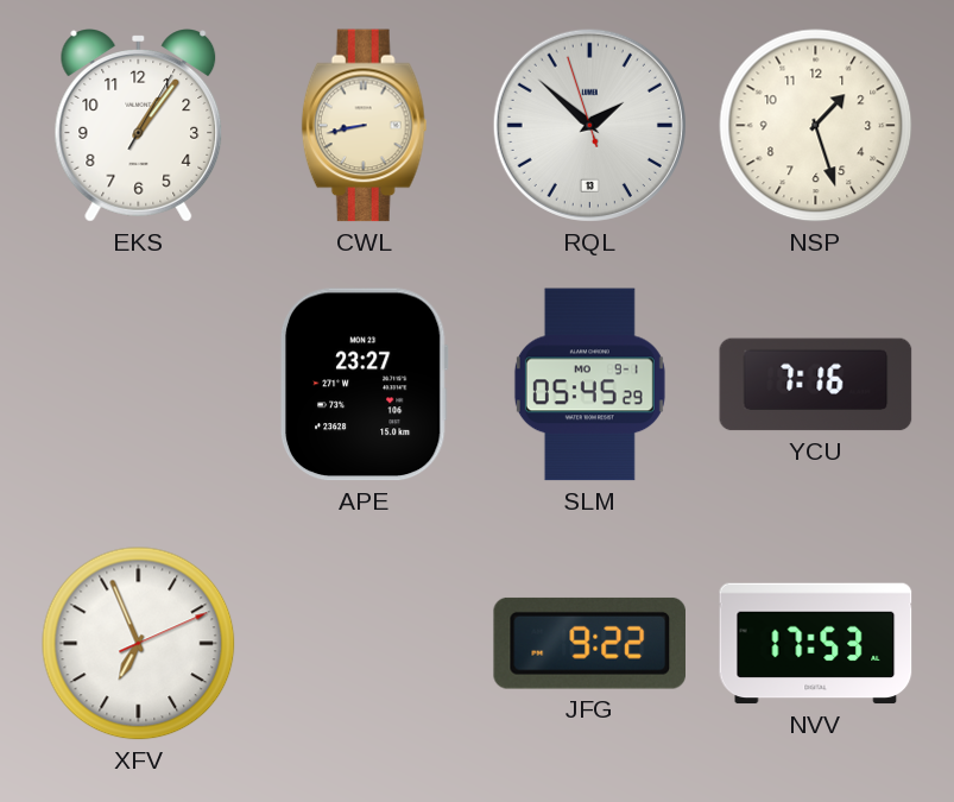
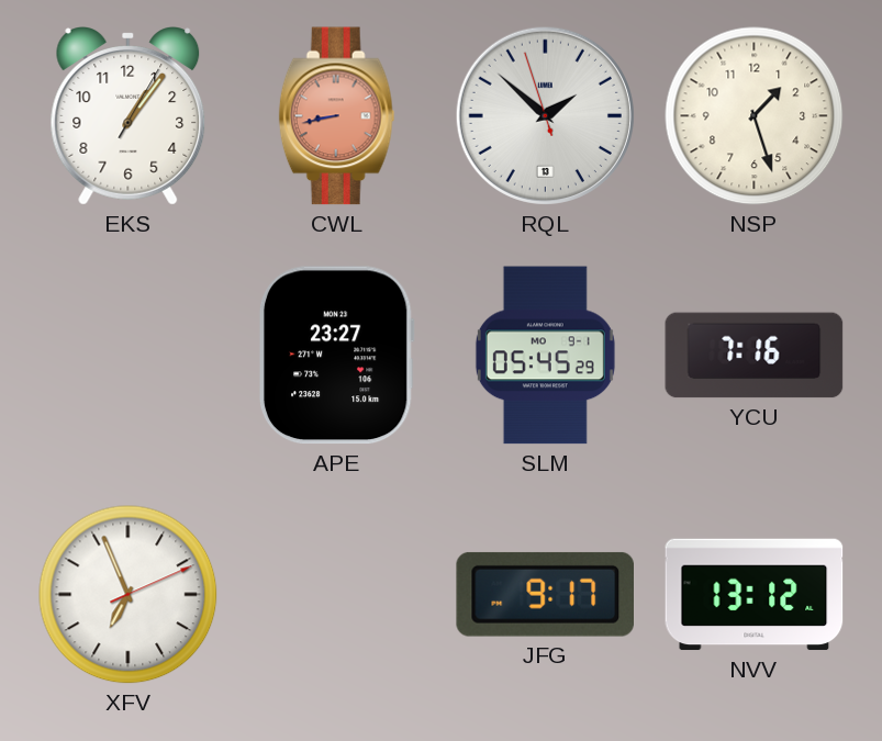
CWL dial: cream -> salmon (337, 116)
JFG: 9:22 -> 9:17 (545, 594)
NVV: 17:53 -> 13:12 (755, 595)
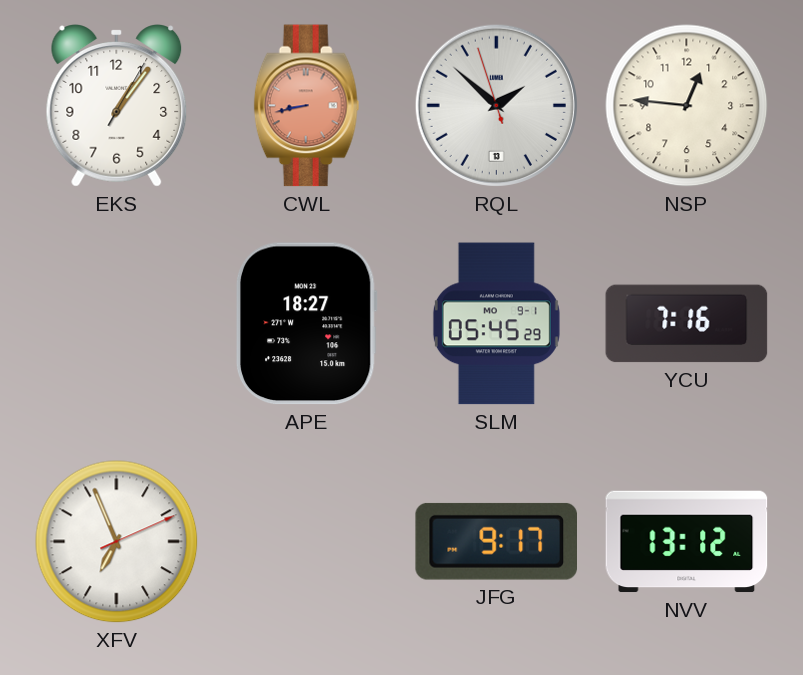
NSP: 1:27 -> 12:46 (687, 106)
APE: 23:27 -> 18:27 (306, 324)
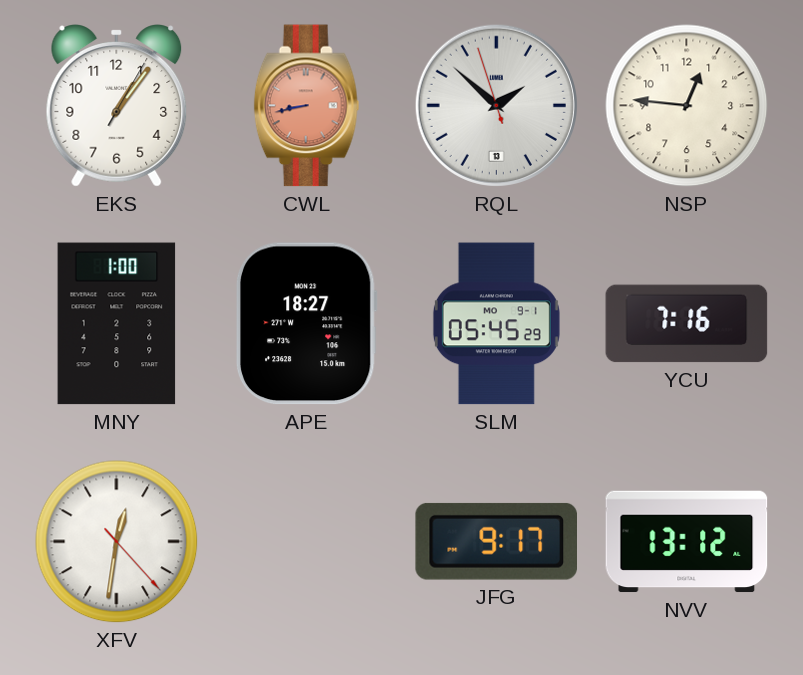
MNY: none -> 1:00 (117, 324)
XFV: 6:56 -> 12:31 (117, 542)
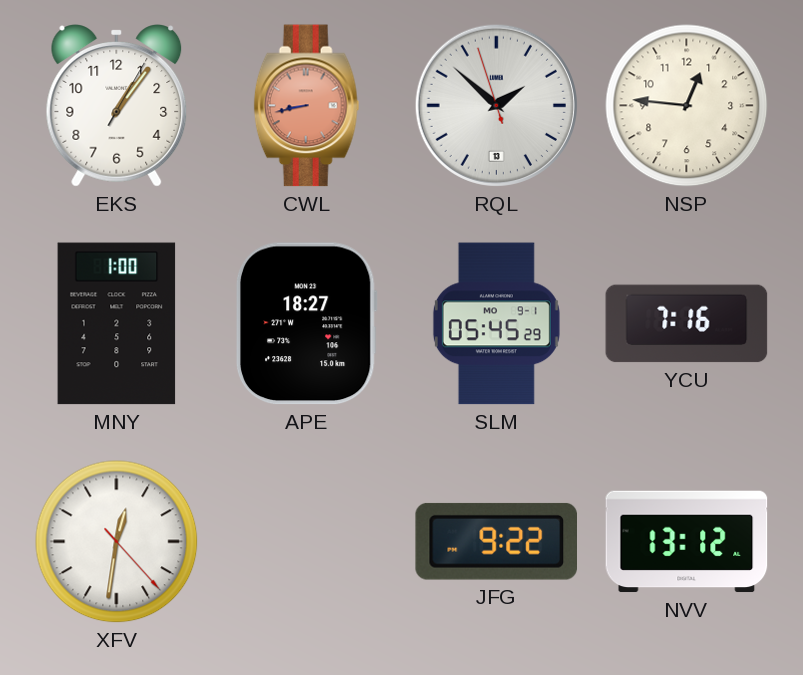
JFG: 9:17 -> 9:22 (496, 541)
